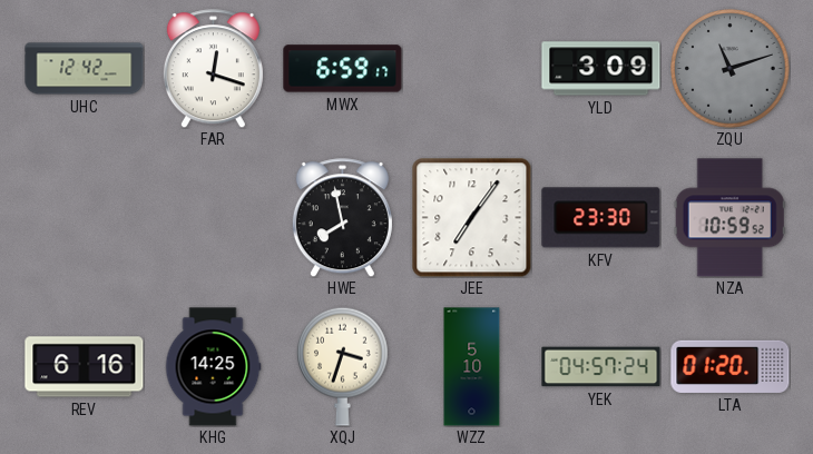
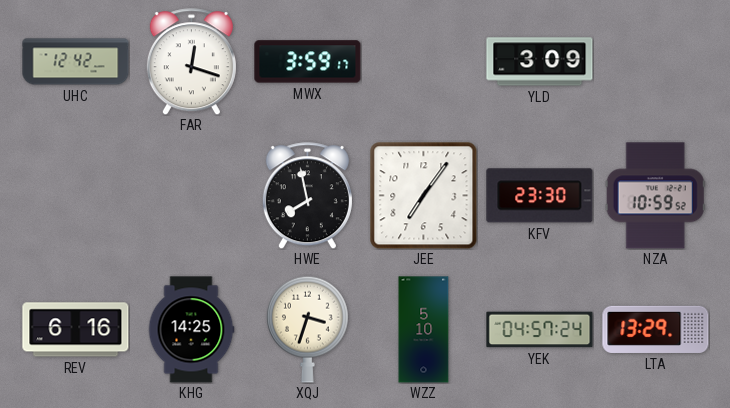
MWX: 6:59 -> 3:59 (308, 62)
ZQU: 11:12 -> none (731, 69)
LTA: 01:20 -> 13:29 (656, 329)
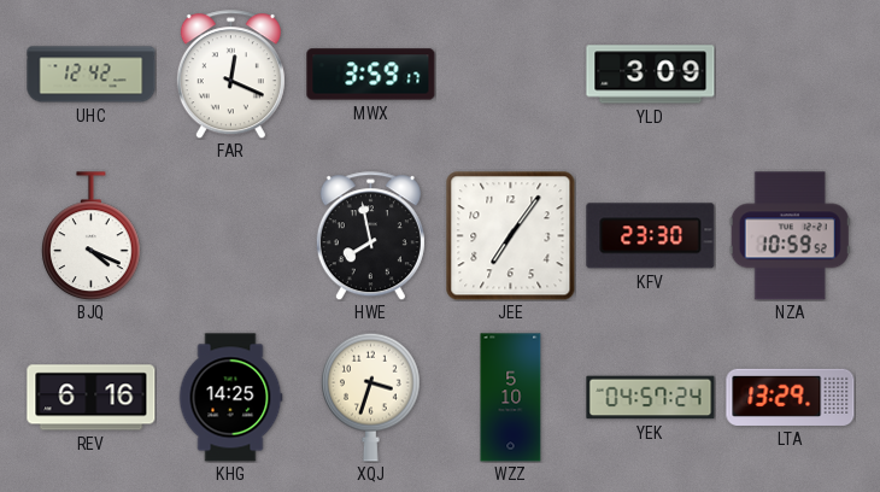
FAR: 12:18 -> 12:19 (230, 75)
BJQ: none -> 4:19 (92, 236)
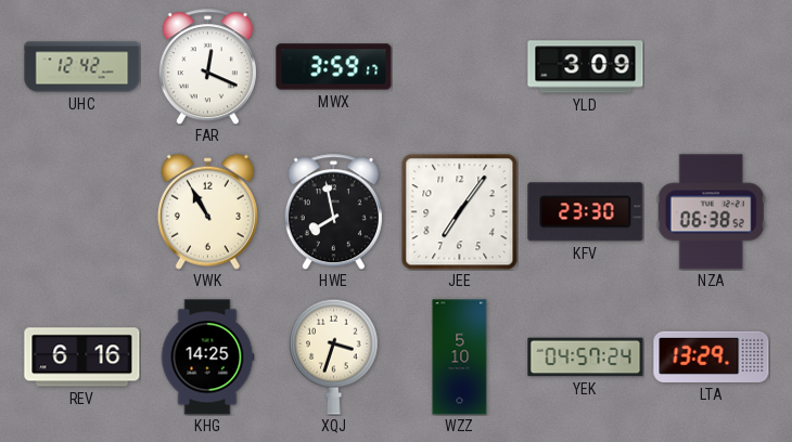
BJQ: 4:19 -> none (92, 236)
VWK: none -> 10:55 (207, 211)
NZA: 10:59 -> 06:38 (711, 212)
